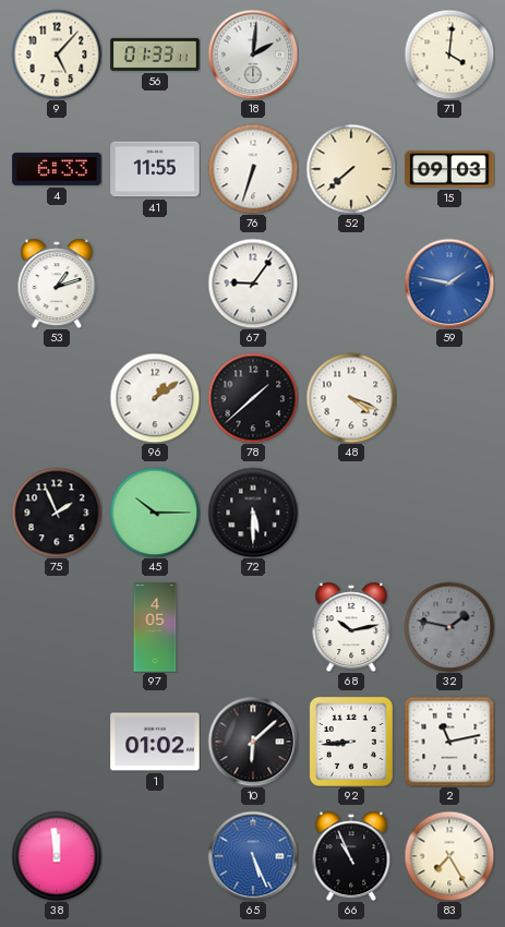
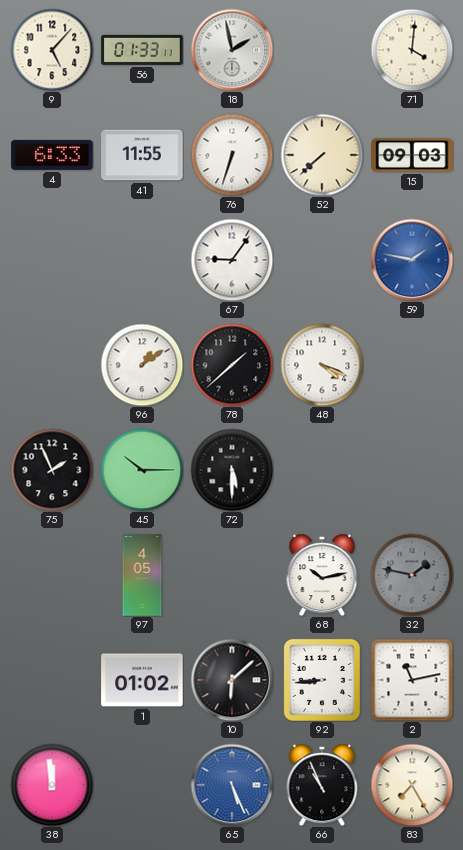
18: 2:01 -> 1:58 (232, 50)
53: 1:12 -> none (57, 284)
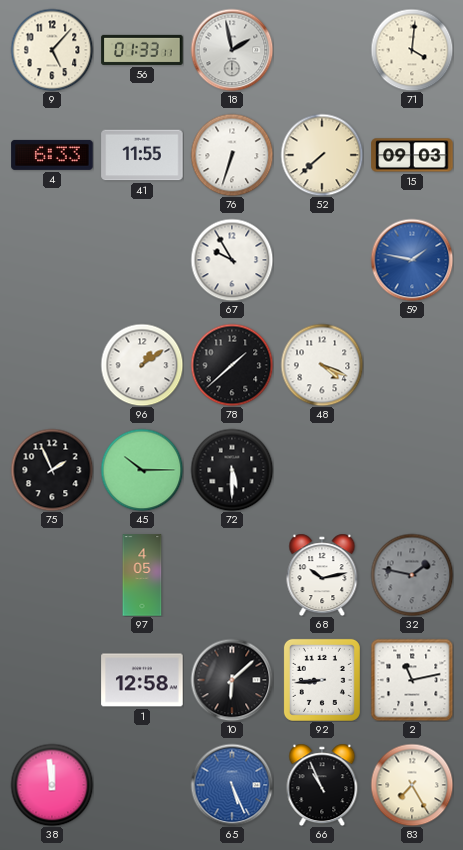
67: 9:06 -> 9:55 (232, 260)
1: 01:02 -> 12:58 (142, 680)
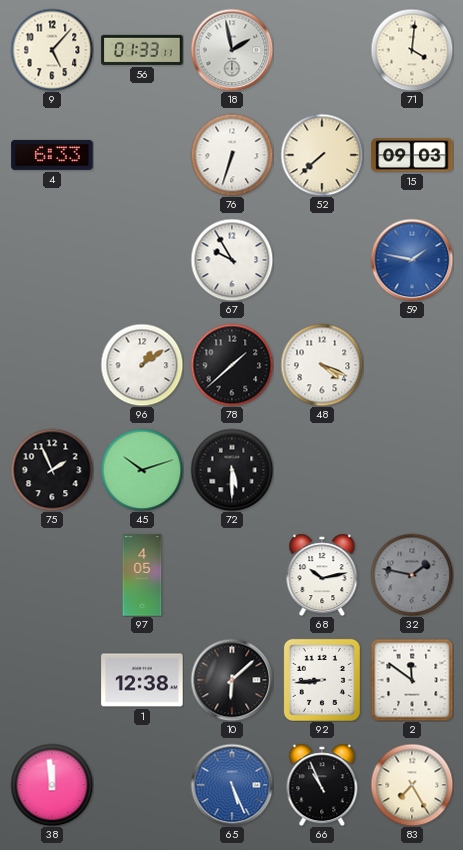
41: 11:55 -> none (142, 155)
45: 10:15 -> 10:12 (142, 470)
1: 12:58 -> 12:38 (142, 680)
2: 11:13 -> 11:51 (412, 680)
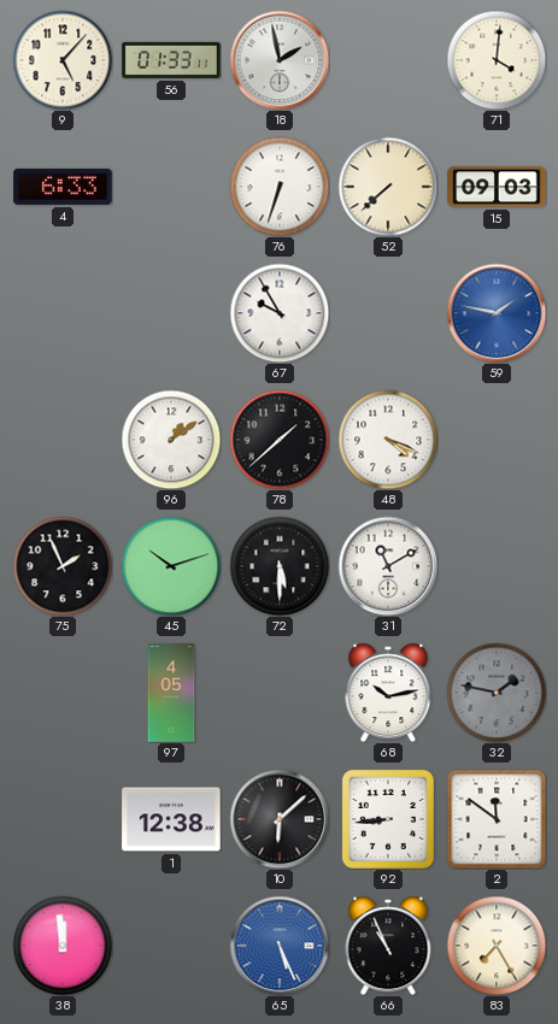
31: none -> 11:10 (388, 566)
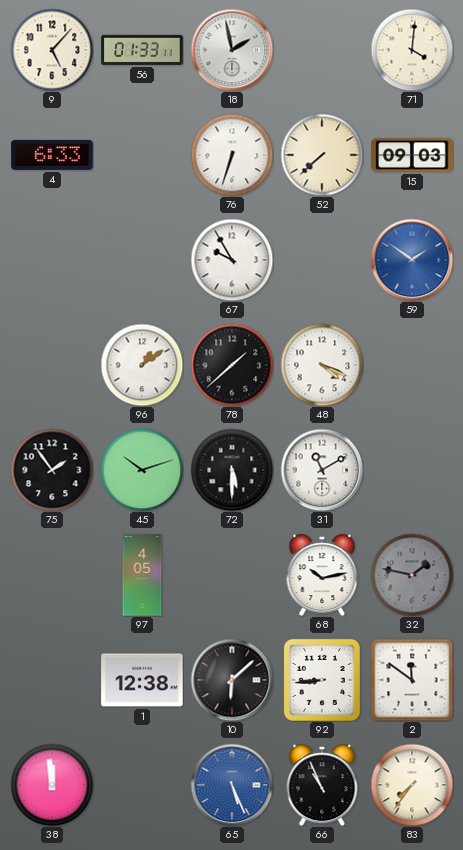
59: 1:47 -> 1:51 (412, 260)
75: 1:56 -> 1:54 (52, 470)
83: 7:25 -> 7:36 (412, 785)
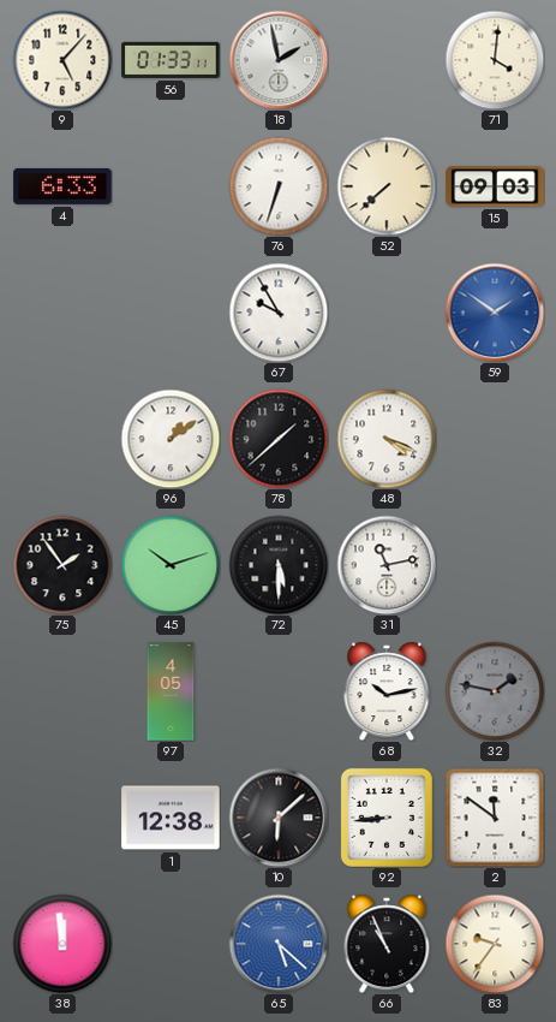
31: 11:10 -> 11:13 (387, 565)
65: 5:26 -> 5:22 (279, 944)
83: 7:36 -> 9:36 (495, 944)
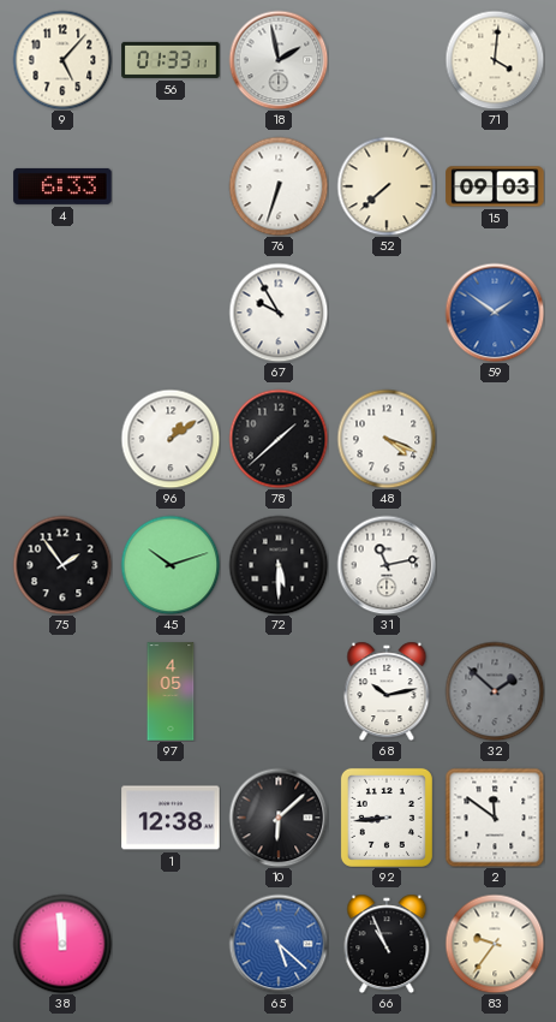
32: 1:47 -> 1:52 (495, 691)
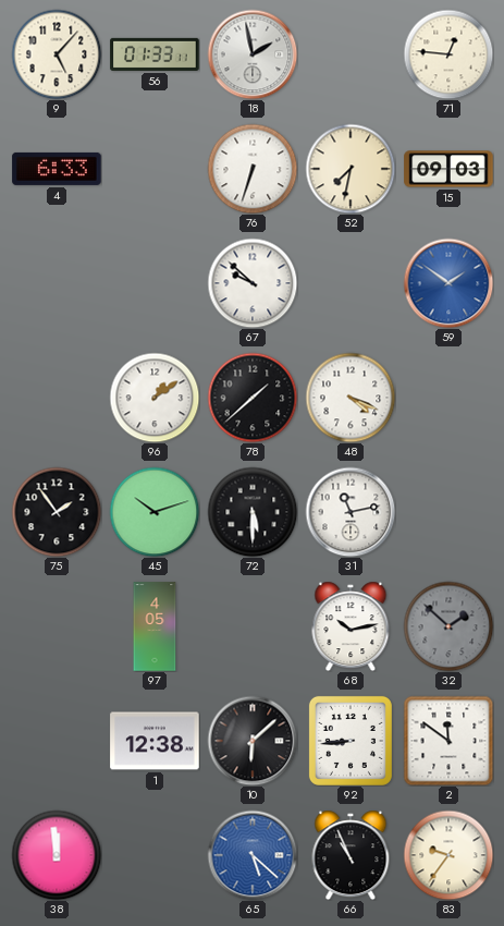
71: 4:01 -> 12:46 (448, 54)
52: 7:38 -> 7:32 (351, 169)
67: 9:55 -> 9:52 (253, 283)
